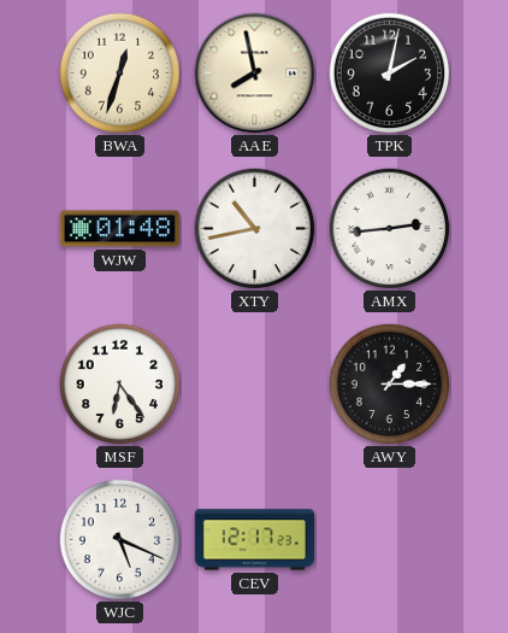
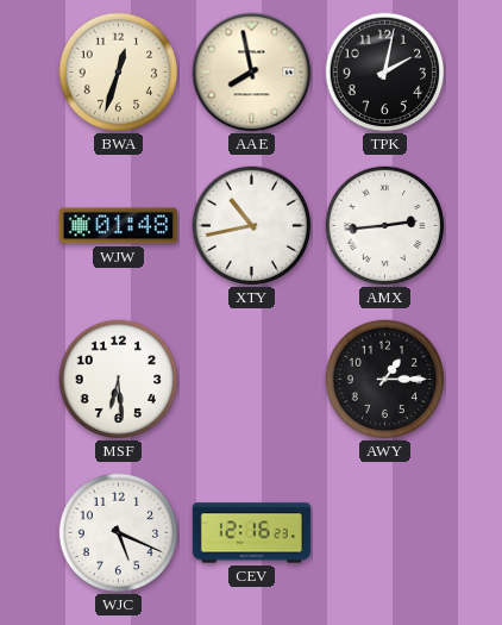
MSF: 6:24 -> 6:29 (119, 380)
CEV: 12:17 -> 12:16 (251, 533)
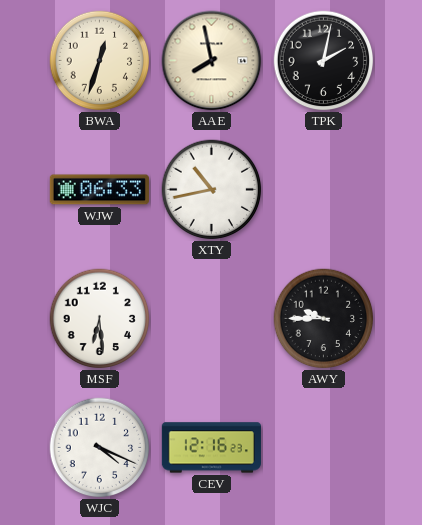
WJW: 01:48 -> 06:33 (99, 190)
AMX: 2:44 -> none (385, 226)
AWY: 1:15 -> 9:45 (324, 319)
WJC: 5:19 -> 4:19 (100, 448)
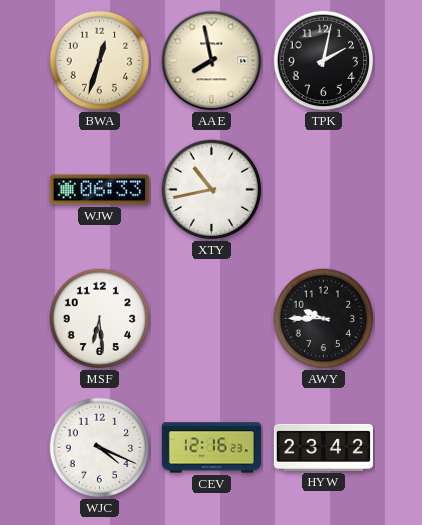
HYW: none -> 23:42 (323, 447)
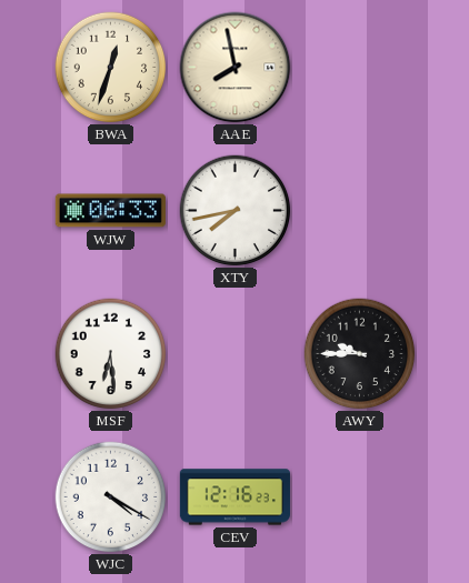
TPK: 2:02 -> none (324, 61)
XTY: 10:43 -> 7:43 (236, 211)
WJC: 4:19 -> 4:20 (111, 497)
HYW: 23:42 -> none (323, 447)
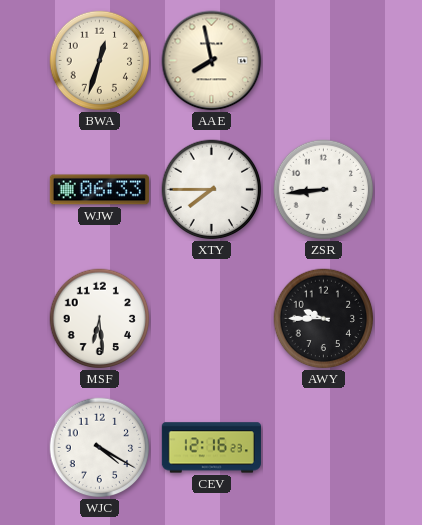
XTY: 7:43 -> 7:45 (212, 190)
ZSR: none -> 8:44 (324, 190)
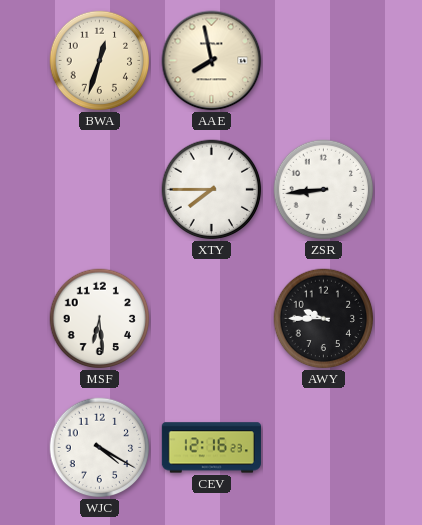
WJW: 06:33 -> none (99, 190)
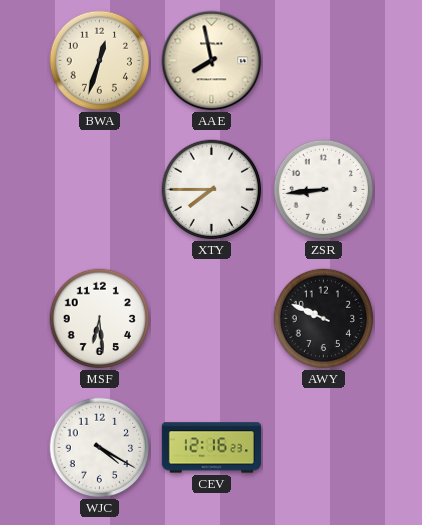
AWY: 9:45 -> 9:49 (324, 319)
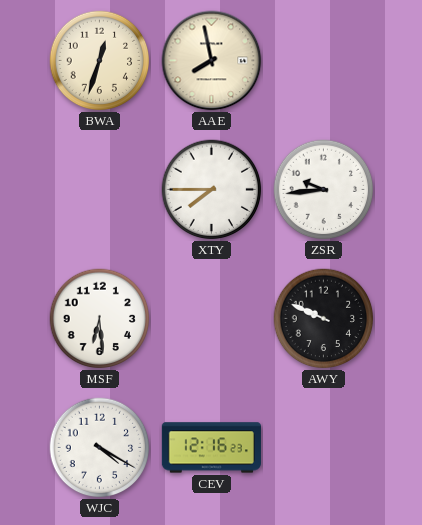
ZSR: 8:44 -> 9:44 (324, 190)
